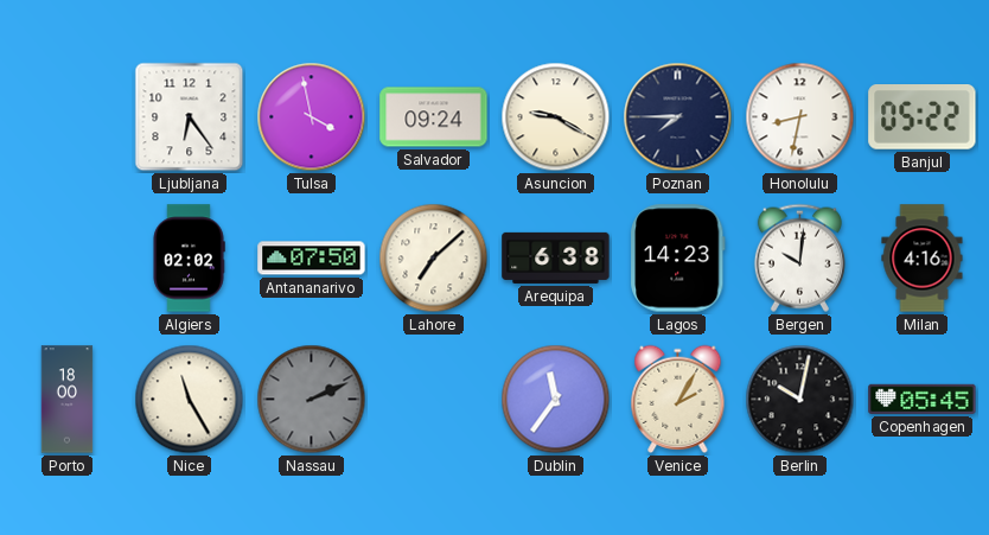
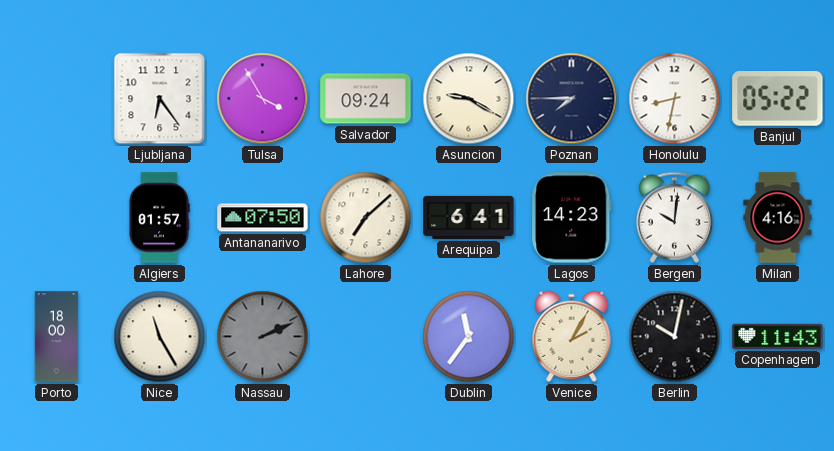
Tulsa: 3:58 -> 3:55 (263, 99)
Algiers: 02:02 -> 01:57 (159, 218)
Arequipa: 6:38 -> 6:41 (469, 217)
Copenhagen: 05:45 -> 11:43 (778, 336)
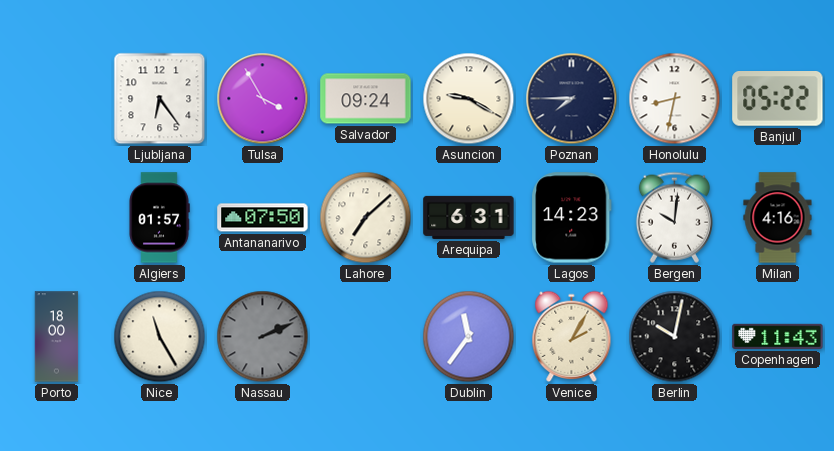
Arequipa: 6:41 -> 6:31 (469, 217)
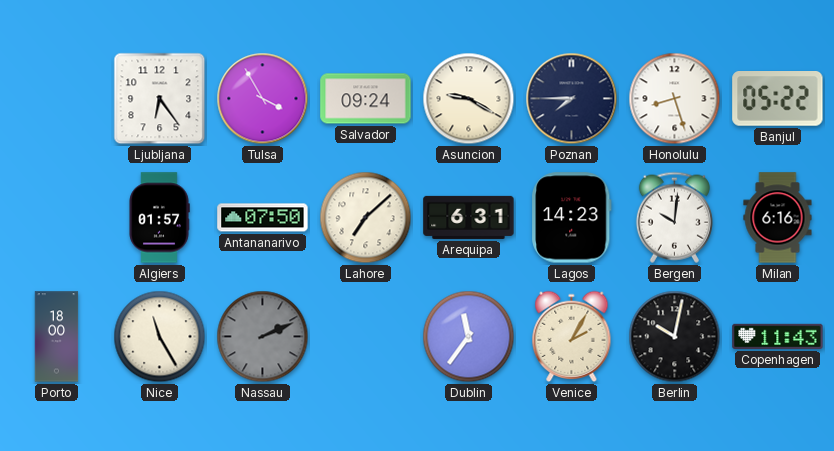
Honolulu: 8:32 -> 8:27 (675, 99)
Milan: 4:16 -> 6:16 (778, 218)
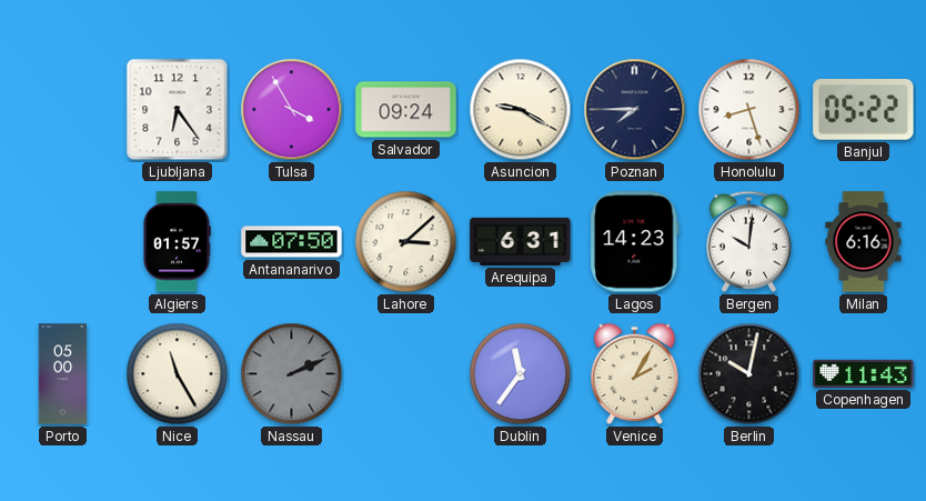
Lahore: 7:08 -> 3:08 (406, 242)
Porto: 18:00 -> 05:00 (63, 374)
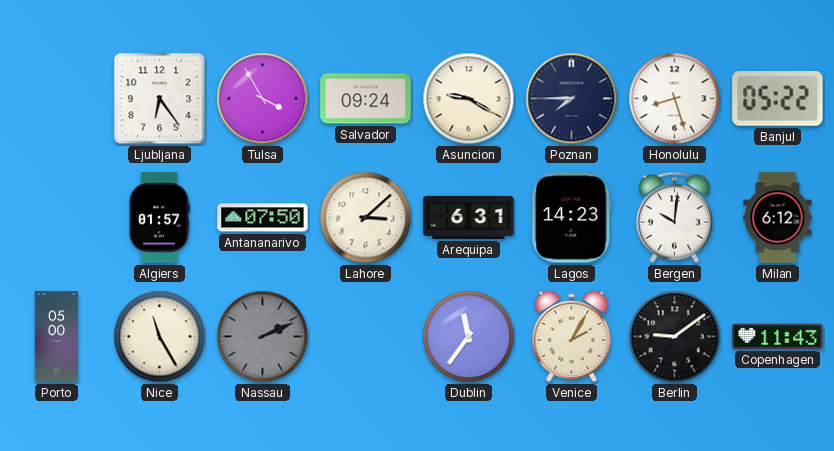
Milan: 6:16 -> 6:12 (778, 218)
Berlin: 10:02 -> 9:09 (675, 337)
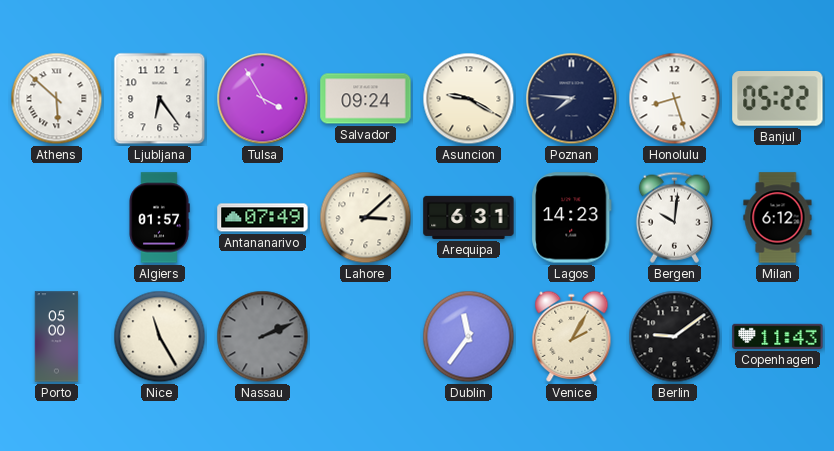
Athens: none -> 5:52 (57, 99)
Poznan: 7:45 -> 7:46 (572, 99)
Antananarivo: 07:50 -> 07:49 (263, 218)
